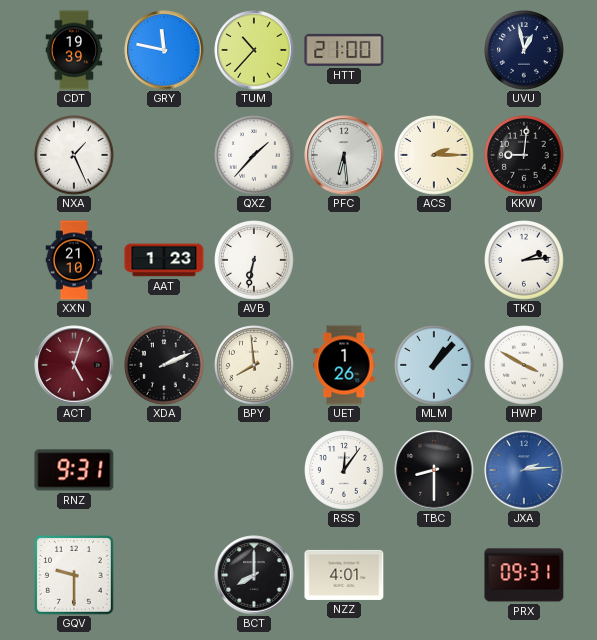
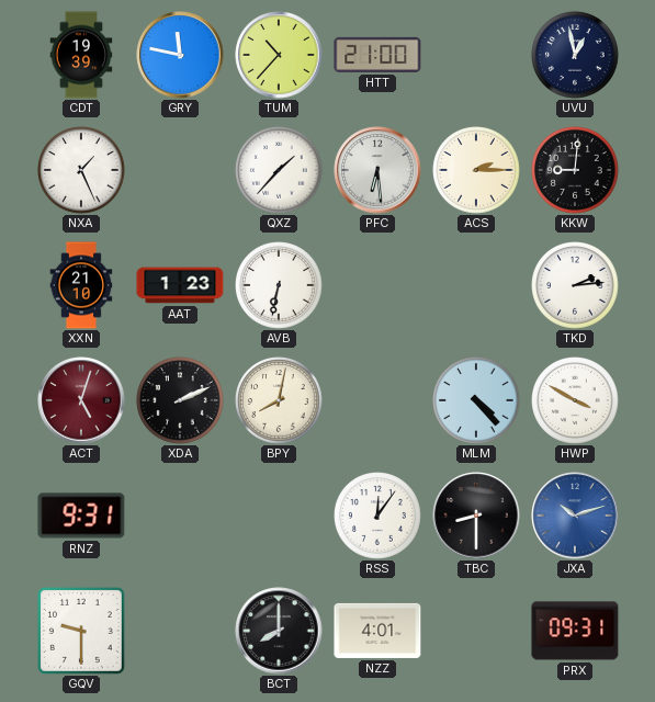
BPY: 7:59 -> 8:02 (279, 400)
UET: 1:26 -> none (344, 365)
MLM: 1:07 -> 4:23 (476, 400)
JXA: 2:14 -> 10:12 (575, 516)
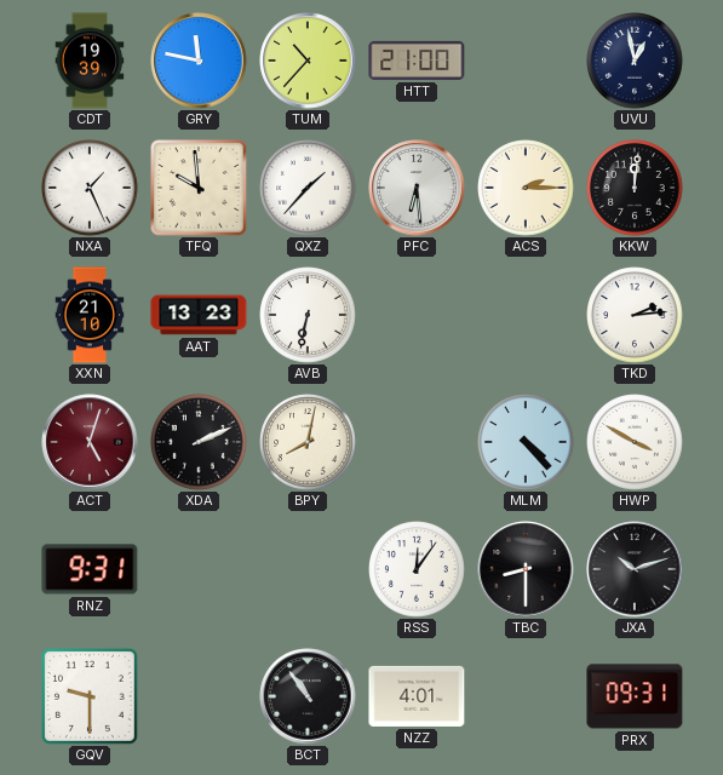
TFQ: none -> 9:59 (200, 189)
KKW: 9:01 -> 12:01 (635, 188)
AAT: 1:23 -> 13:23 (199, 315)
JXA dial: blue -> black (635, 569)
BCT: 8:00 -> 10:54 (308, 696)
